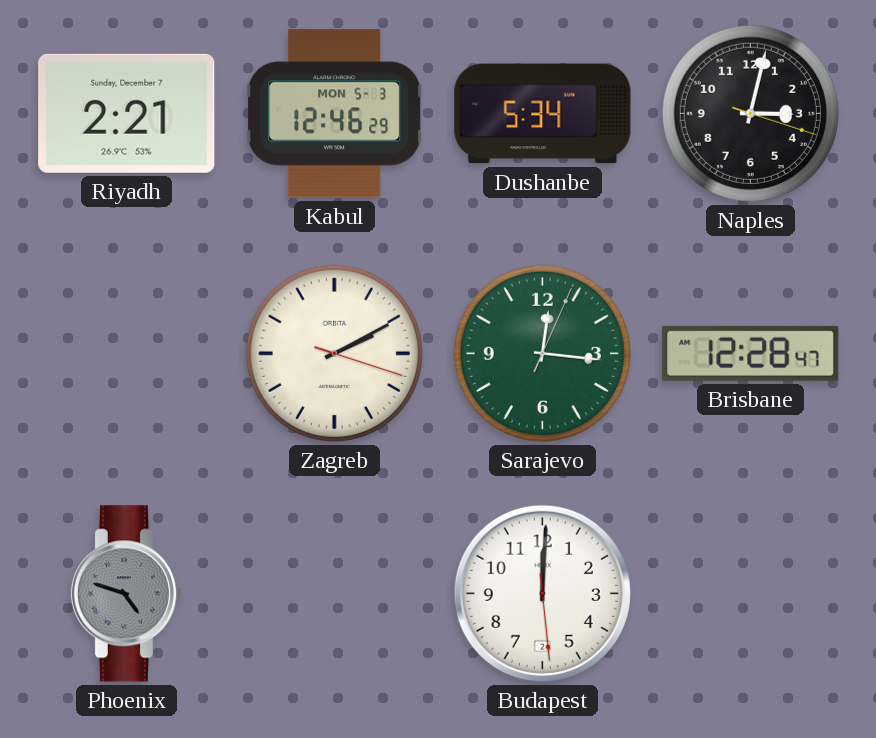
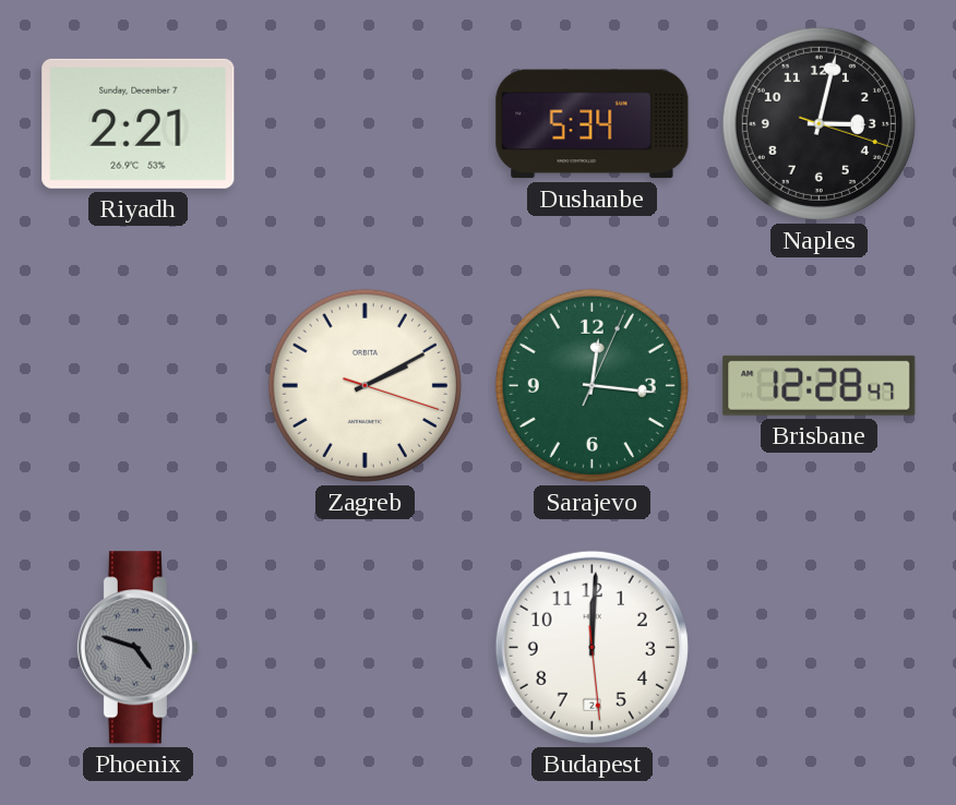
Kabul: 12:46 -> none (335, 114)
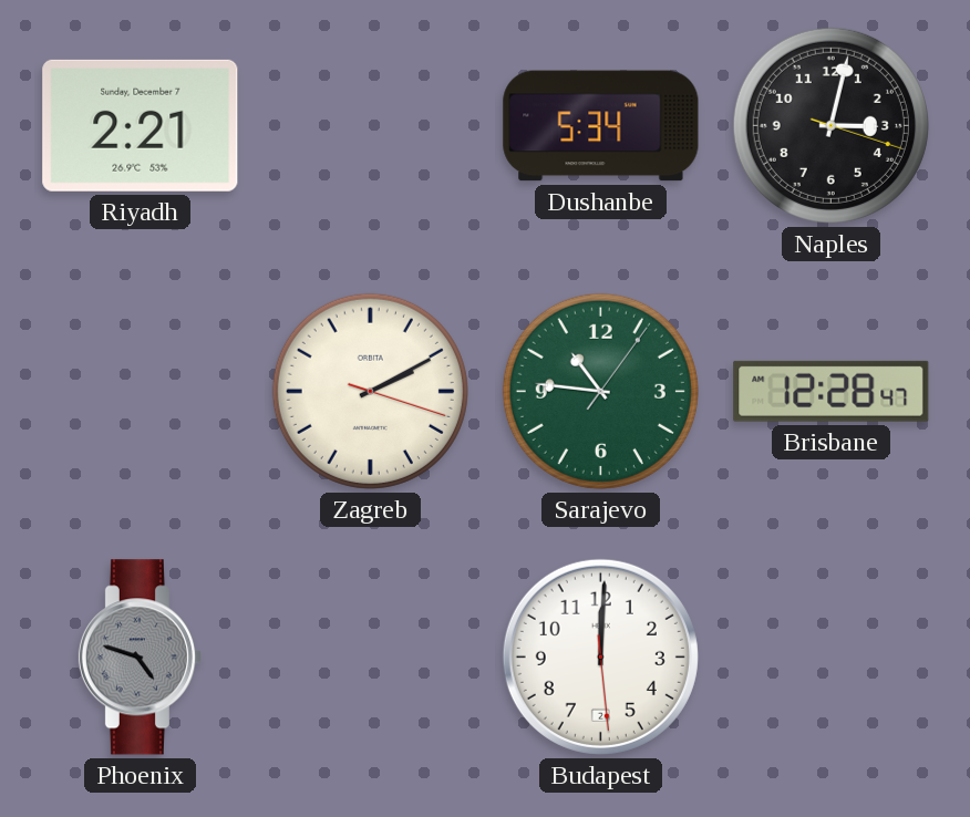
Sarajevo: 12:16 -> 10:46 (600, 391)
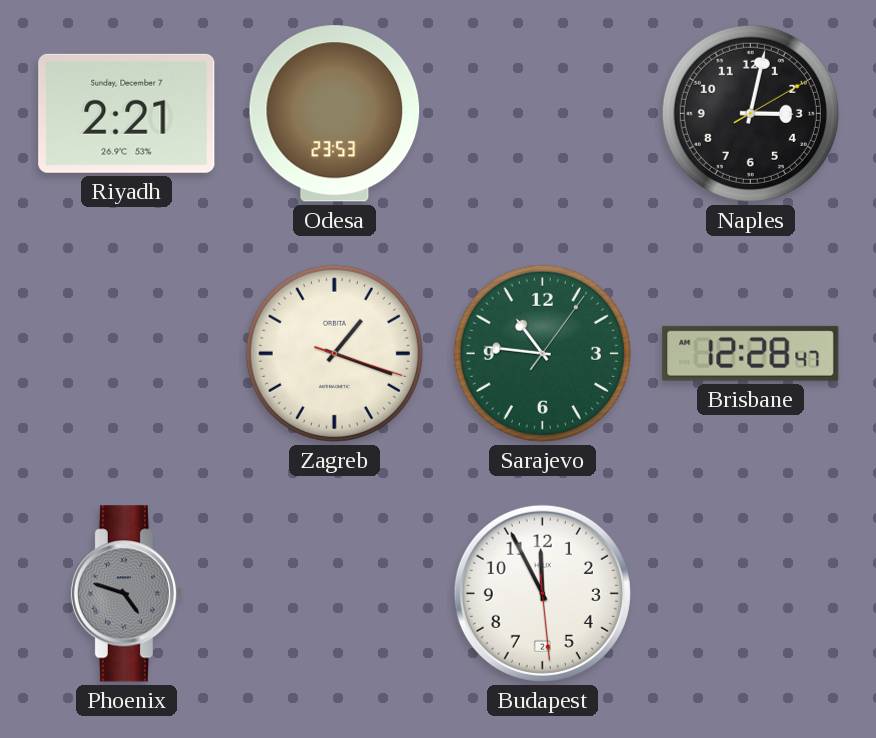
Odesa: none -> 23:53 (335, 114)
Dushanbe: 5:34 -> none (601, 126)
Naples: 3:02:18 -> 3:02:10 (750, 113)
Zagreb: 2:10 -> 1:18 (334, 353)
Budapest: 12:00 -> 11:55 (542, 593)
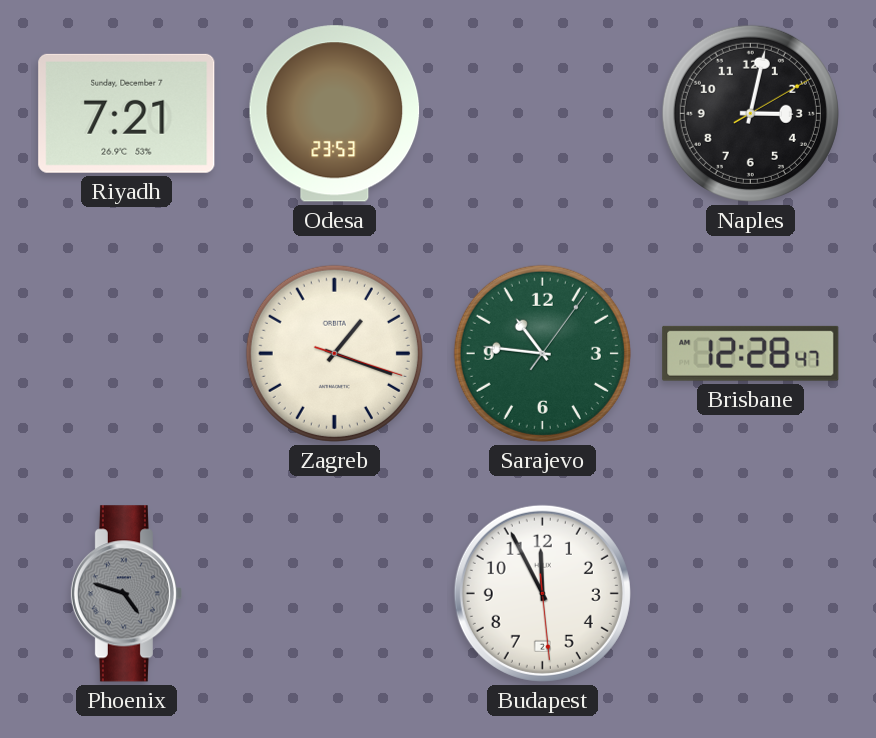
Riyadh: 2:21 -> 7:21 (127, 113)
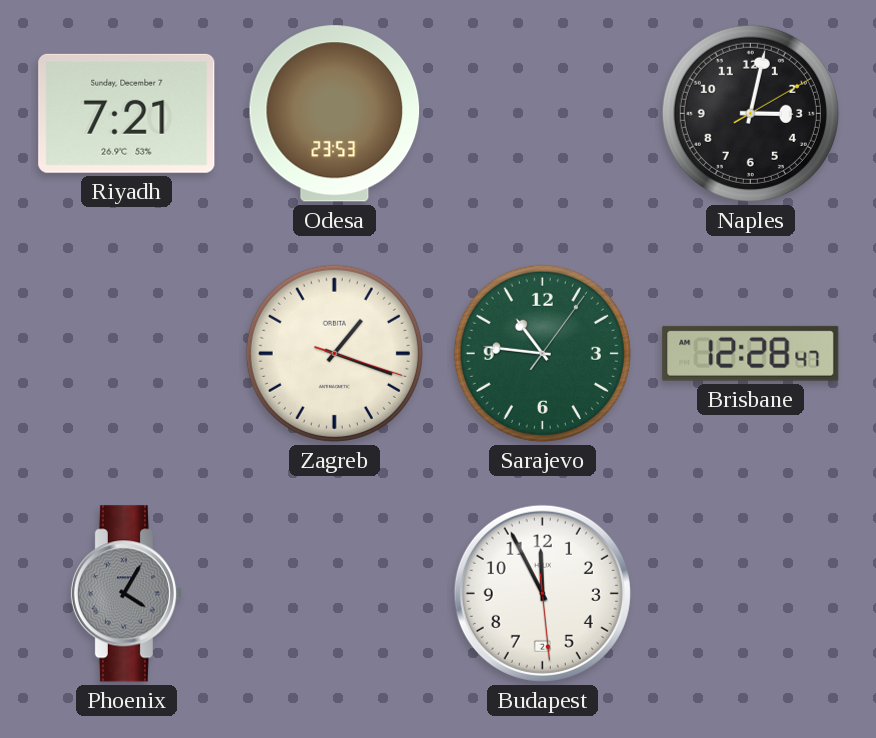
Phoenix: 4:48 -> 4:05 (126, 594)
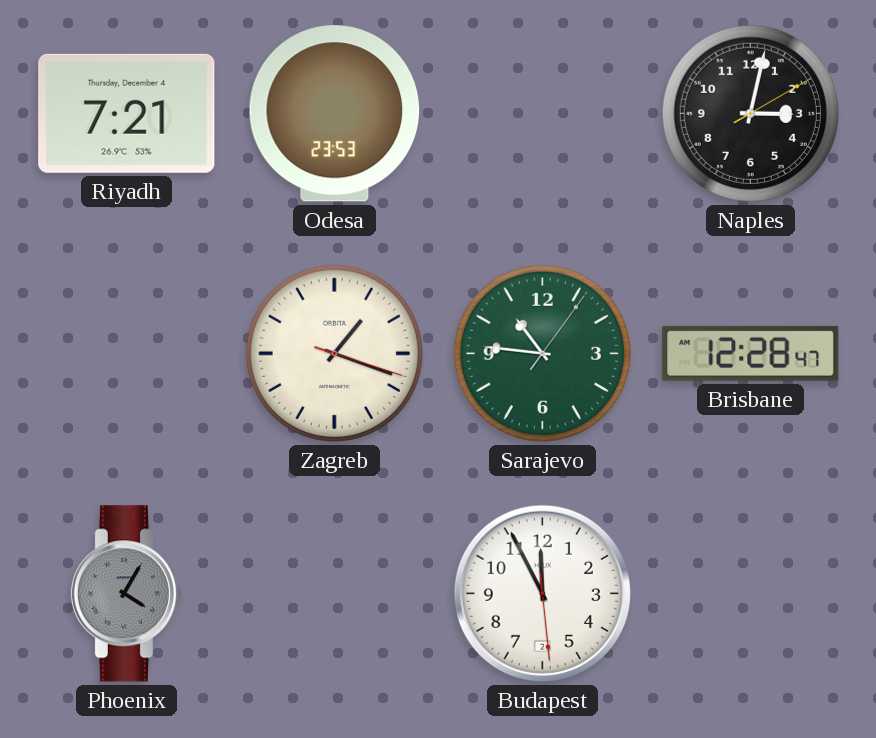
Riyadh date: Sunday, December 7 -> Thursday, December 4 (127, 113)
